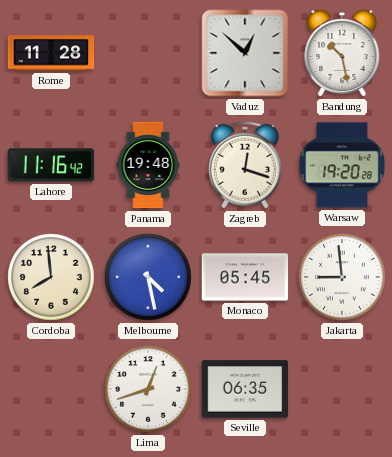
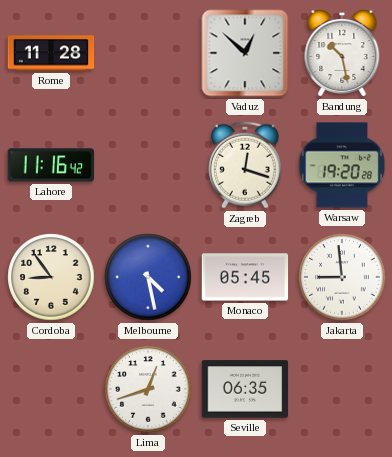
Panama: 19:48 -> none (148, 165)
Cordoba: 7:59 -> 8:54 (51, 277)
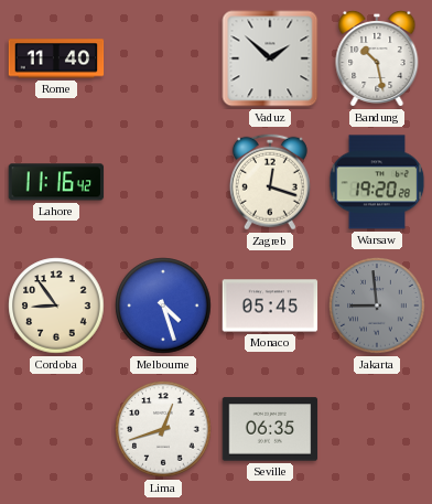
Rome: 11:28 -> 11:40 (56, 58)
Vaduz: 12:52 -> 1:52 (270, 58)
Melbourne: 4:28 -> 4:27 (163, 305)
Jakarta dial: white -> grey (377, 305)
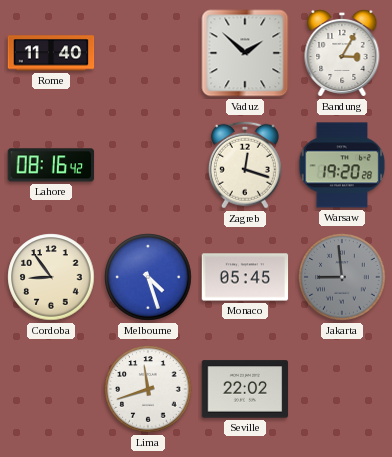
Bandung: 10:28 -> 3:05 (342, 53)
Lahore: 11:16 -> 08:16 (51, 165)
Lima: 12:42 -> 11:42 (148, 389)
Seville: 06:35 -> 22:02 (245, 389)
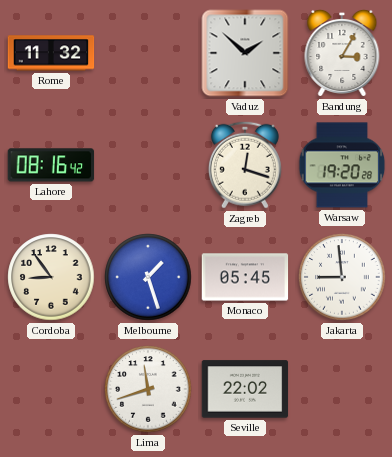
Rome: 11:40 -> 11:32 (51, 53)
Melbourne: 4:27 -> 1:27 (148, 277)
Jakarta dial: grey -> white (342, 277)
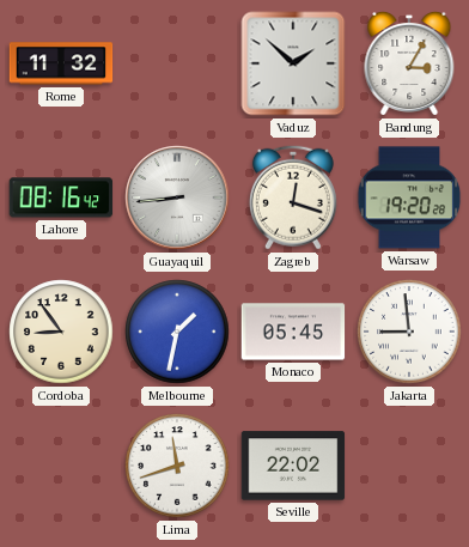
Guayaquil: none -> 8:44 (177, 197)
Melbourne: 1:27 -> 1:32 (177, 332)
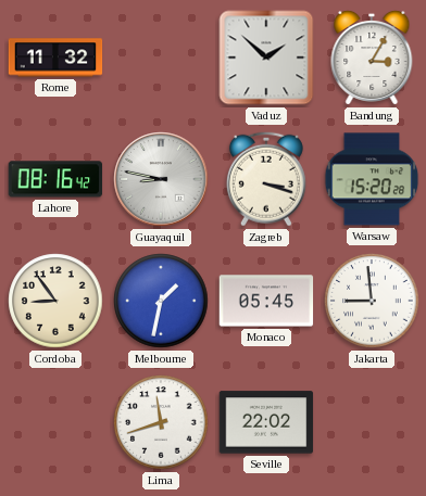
Guayaquil: 8:44 -> 8:47 (161, 179)
Zagreb: 12:18 -> 3:18 (266, 179)
Warsaw: 19:20 -> 15:20 (372, 179)
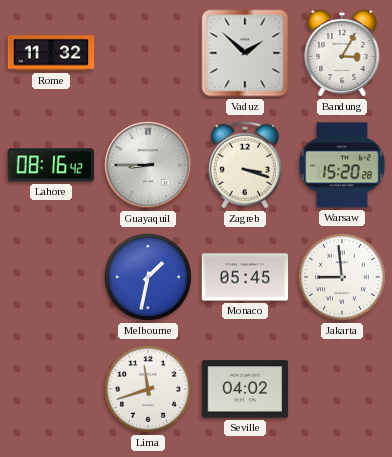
Guayaquil: 8:47 -> 8:45 (148, 165)
Cordoba: 8:54 -> none (55, 301)
Seville: 22:02 -> 04:02 (245, 389)
